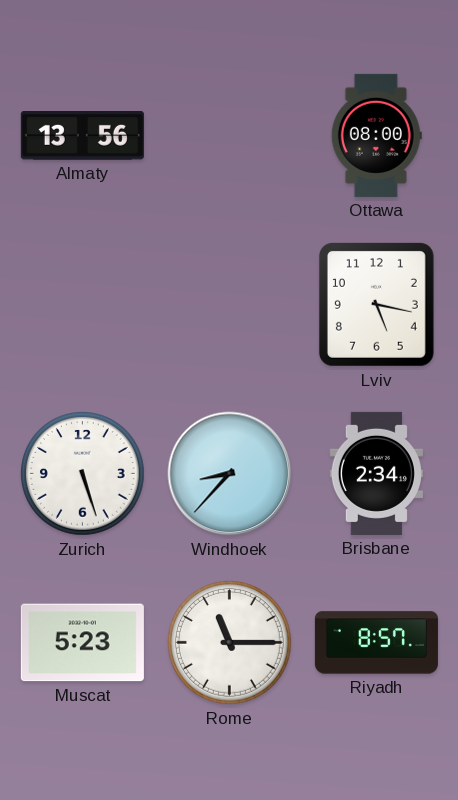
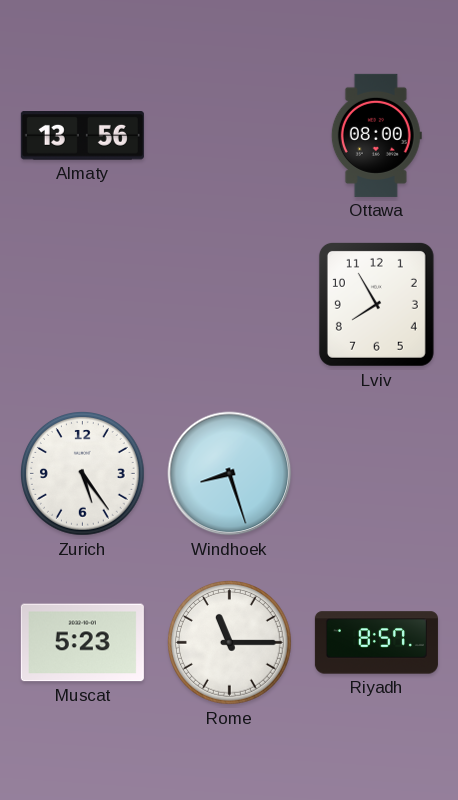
Lviv: 5:17 -> 7:55 (376, 304)
Zurich: 5:27 -> 5:24 (83, 474)
Windhoek: 8:37 -> 8:27 (230, 474)
Brisbane: 2:34 -> none (376, 473)
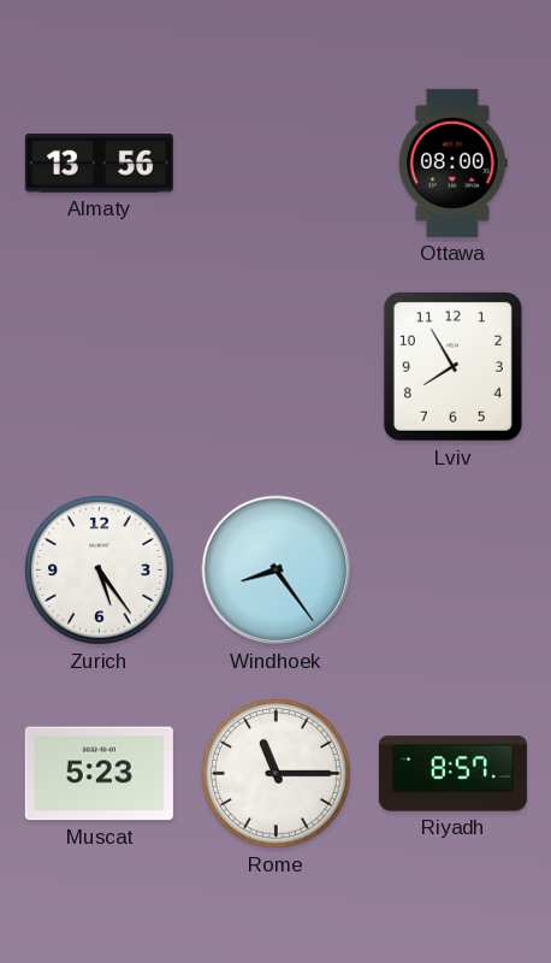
Windhoek: 8:27 -> 8:24 (277, 571)
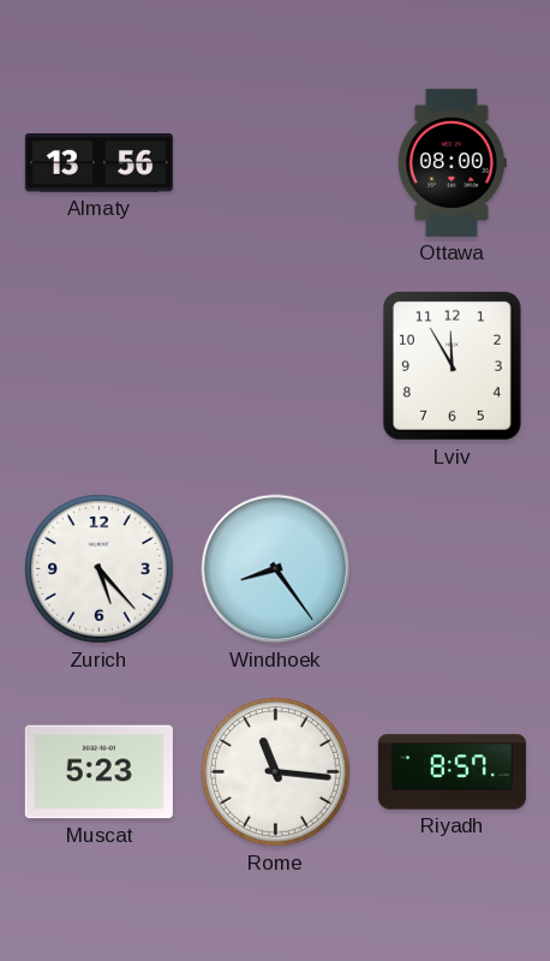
Lviv: 7:55 -> 11:55 (452, 365)
Zurich: 5:24 -> 5:23 (100, 569)
Rome: 11:15 -> 11:16 (276, 772)
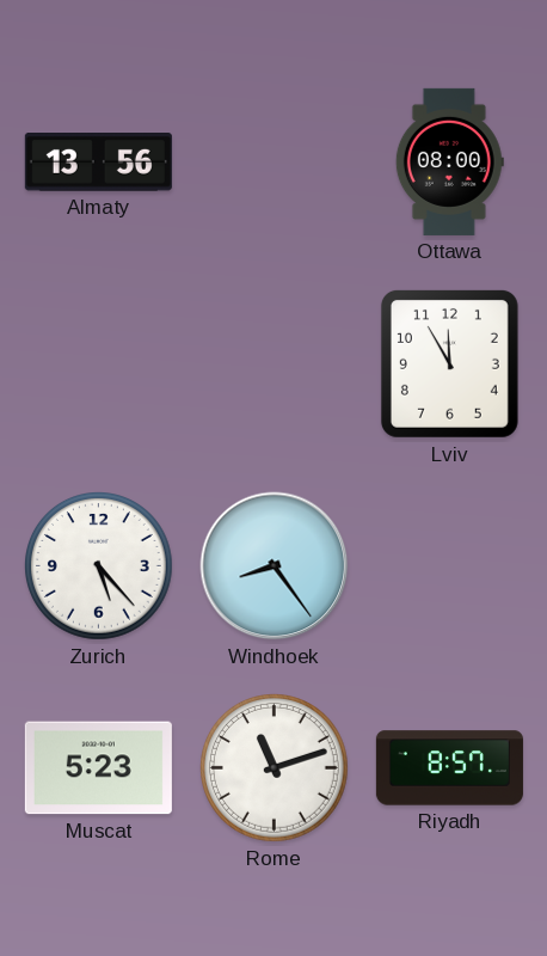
Rome: 11:16 -> 11:12 (275, 768)
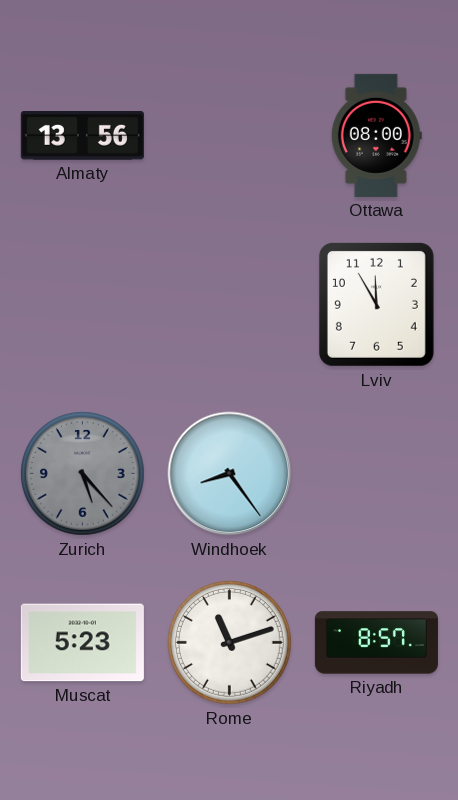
Zurich dial: white -> grey (83, 474)
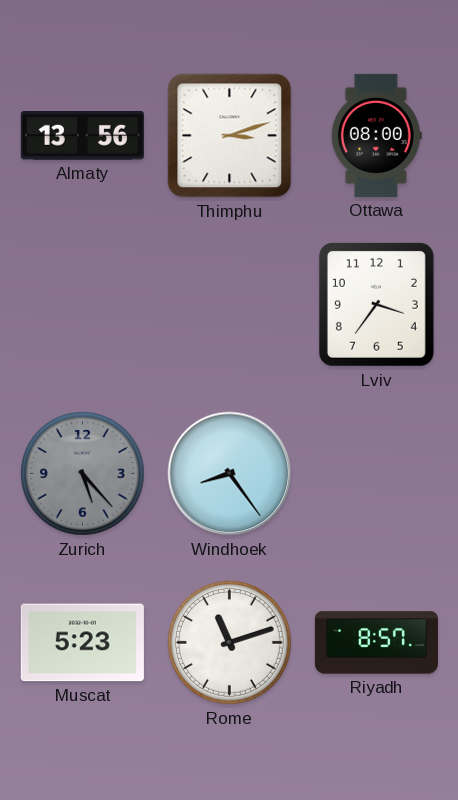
Thimphu: none -> 3:12 (230, 136)
Lviv: 11:55 -> 3:36 (376, 304)
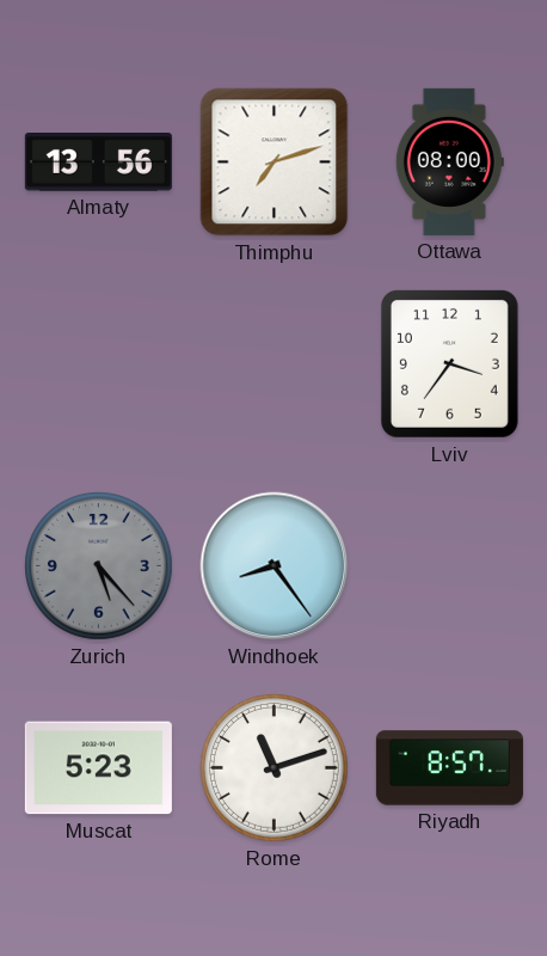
Thimphu: 3:12 -> 7:12 (275, 163)
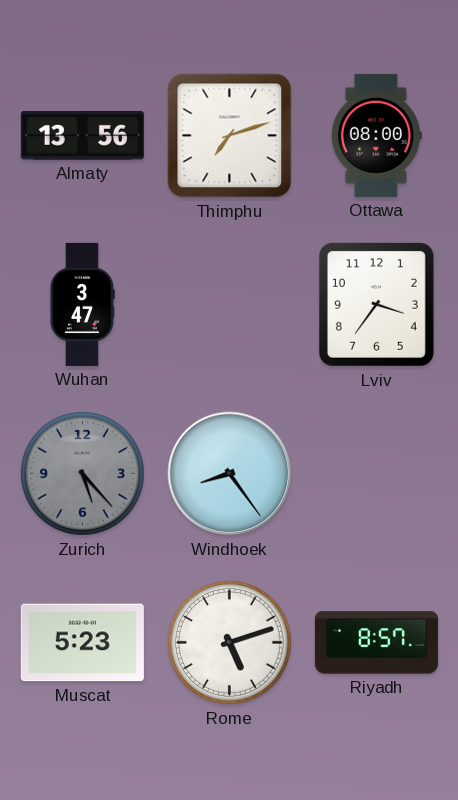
Wuhan: none -> 3:47 (82, 304)
Rome: 11:12 -> 5:12 (230, 643)
